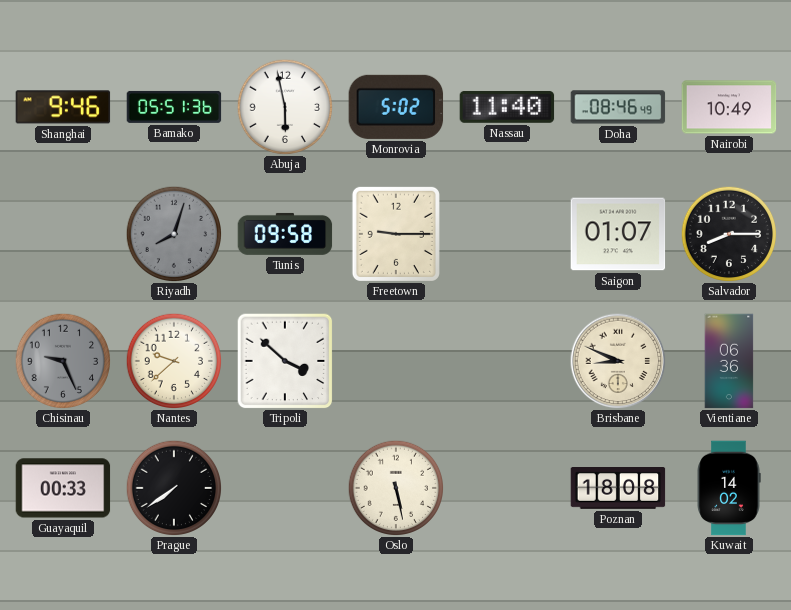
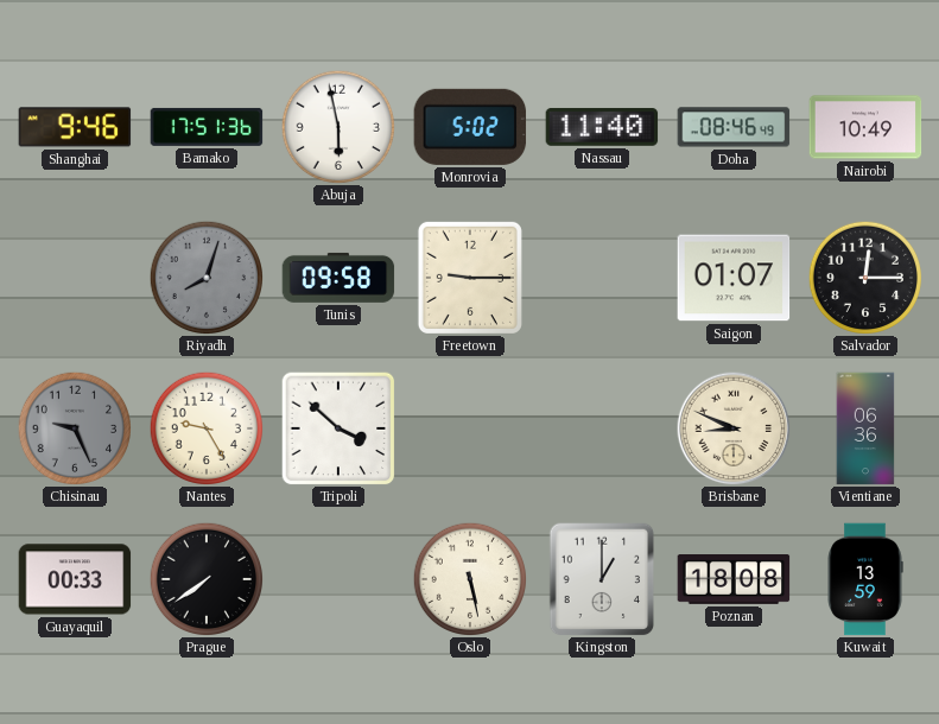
Bamako: 05:51 -> 17:51 (207, 127)
Salvador: 8:15 -> 12:15 (864, 277)
Nantes: 9:38 -> 9:25 (205, 427)
Kingston: none -> 1:00 (602, 579)
Kuwait: 14:02 -> 13:59 (865, 579)
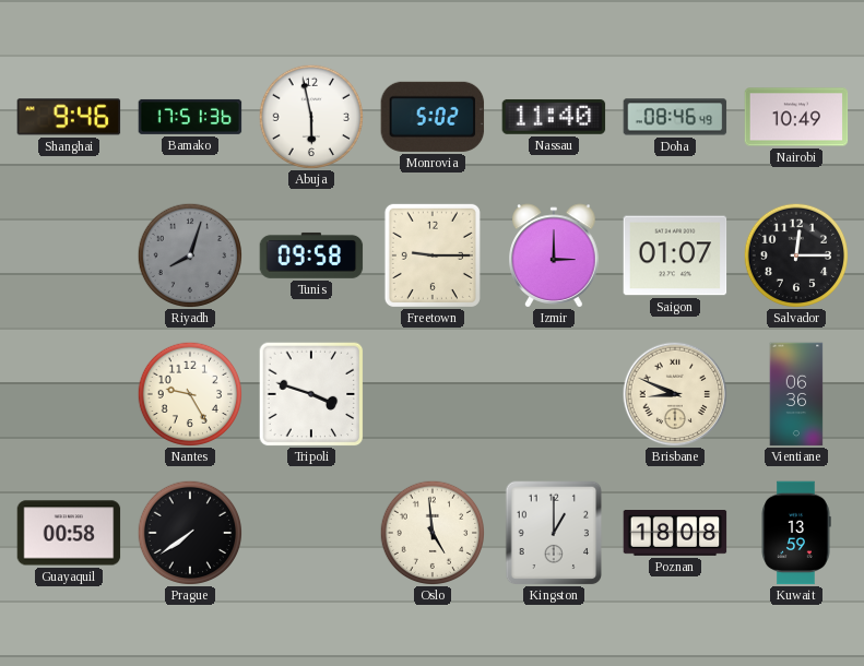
Izmir: none -> 3:00 (554, 255)
Chisinau: 9:26 -> none (74, 427)
Tripoli: 3:52 -> 3:48 (311, 394)
Guayaquil: 00:33 -> 00:58 (69, 533)
Oslo: 5:28 -> 4:59 (431, 532)
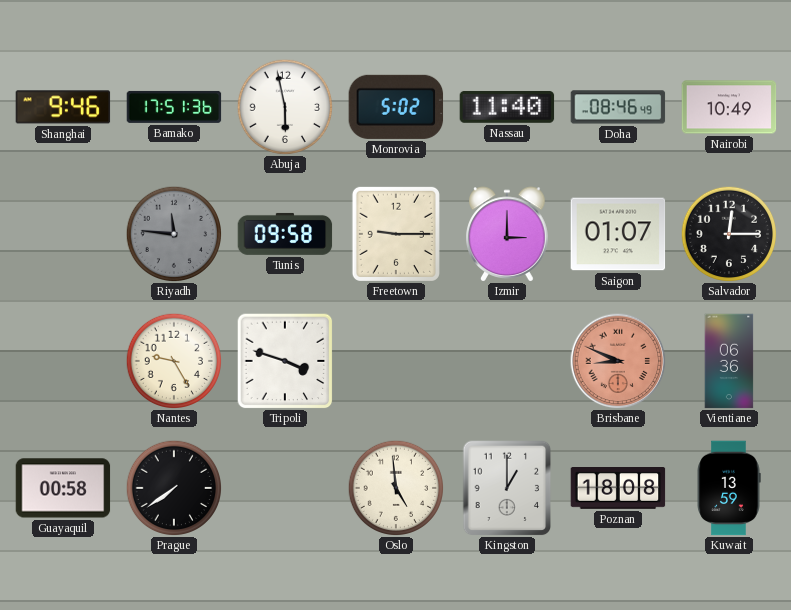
Riyadh: 8:03 -> 11:46 (173, 233)
Brisbane dial: cream -> salmon (618, 361)
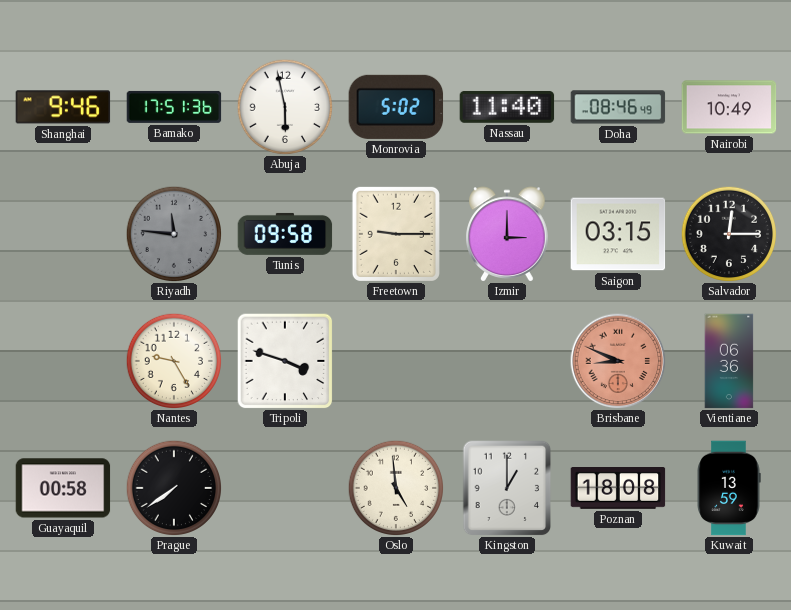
Saigon: 01:07 -> 03:15 (618, 234)
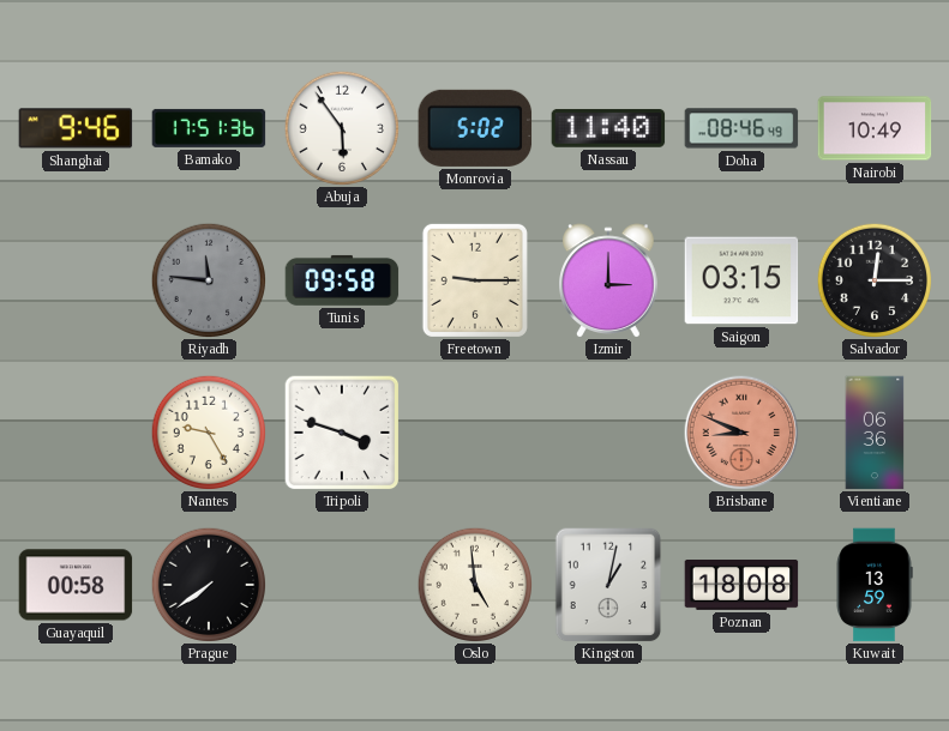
Abuja: 5:58 -> 5:54 (341, 127)
Kingston: 1:00 -> 1:02 (608, 585)
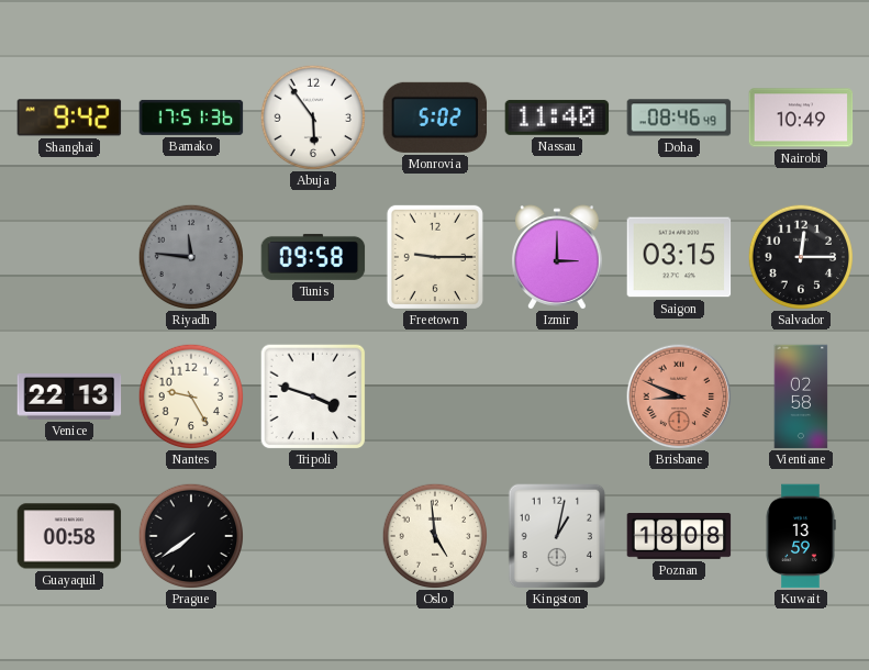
Shanghai: 9:46 -> 9:42 (69, 118)
Venice: none -> 22:13 (69, 398)
Vientiane: 06:36 -> 02:58 (801, 397)
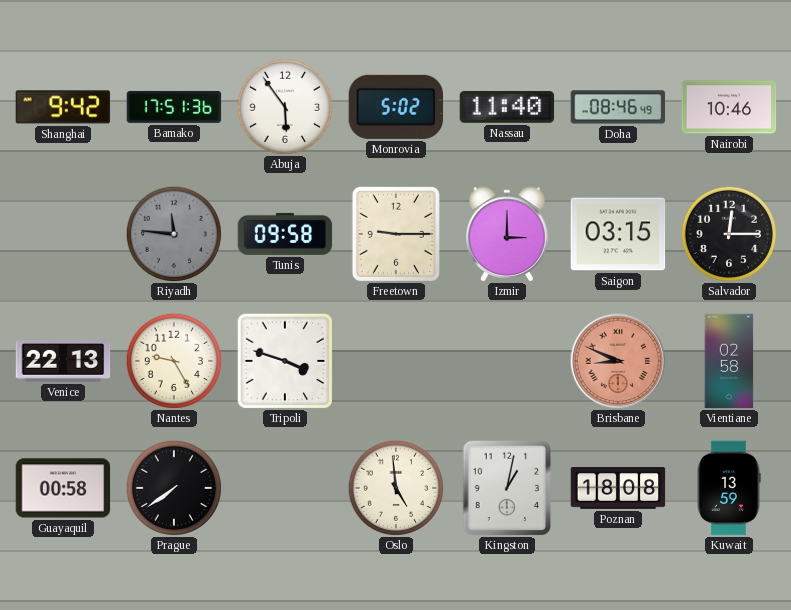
Nairobi: 10:49 -> 10:46 (729, 107)
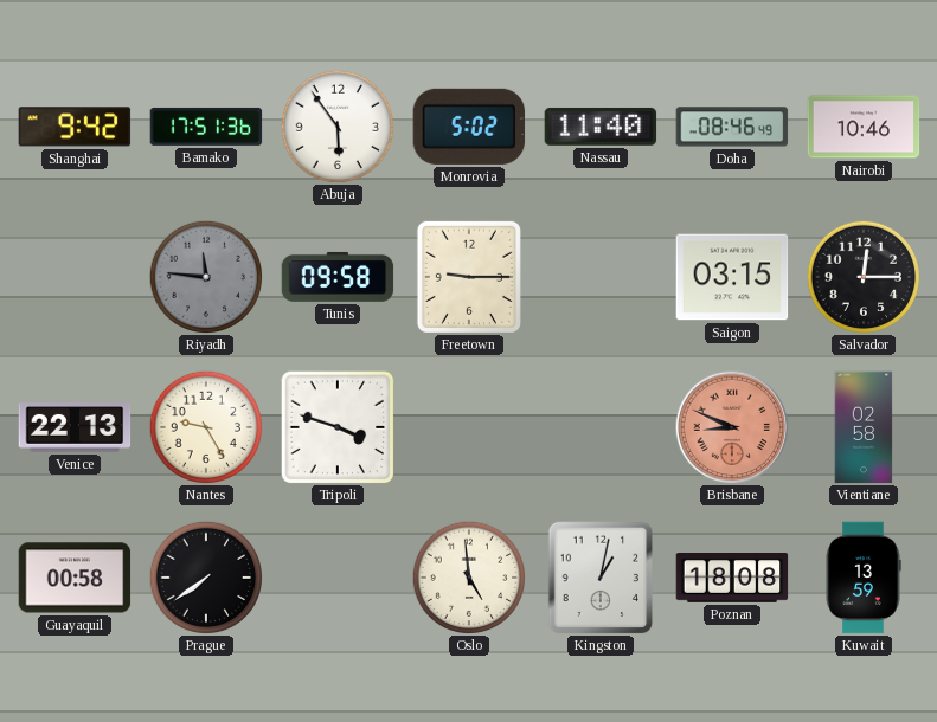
Izmir: 3:00 -> none (507, 234)
